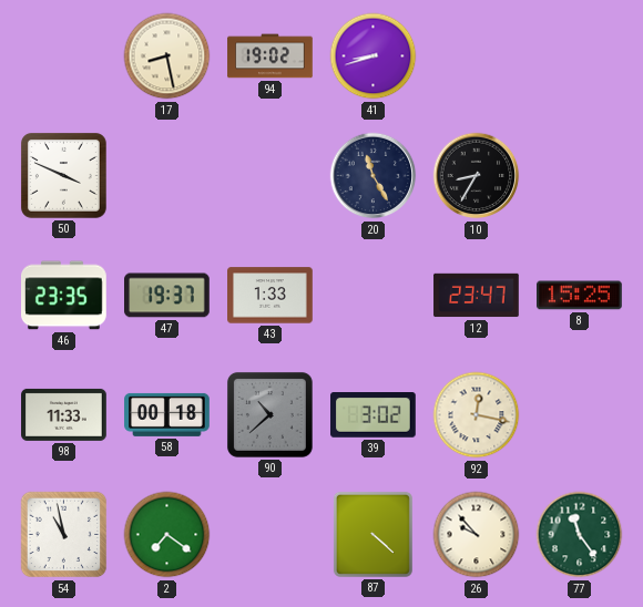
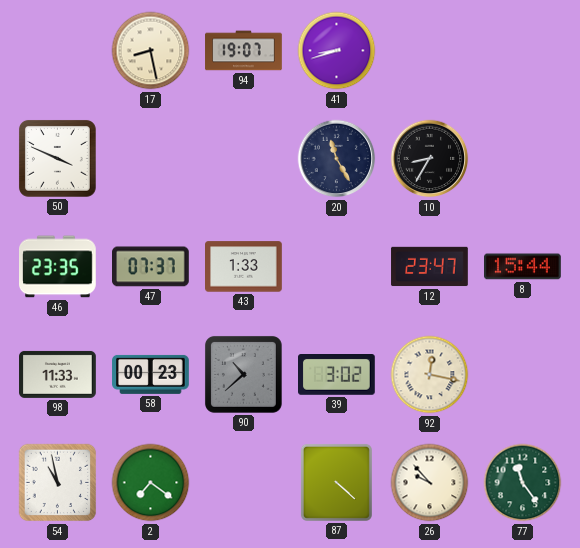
94: 19:02 -> 19:07 (244, 51)
47: 19:37 -> 07:37 (151, 267)
8: 15:25 -> 15:44 (523, 267)
58: 00:18 -> 00:23 (151, 374)
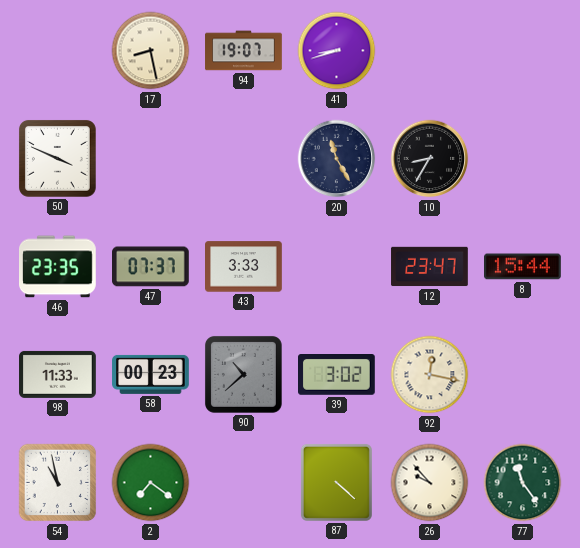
43: 1:33 -> 3:33 (244, 267)
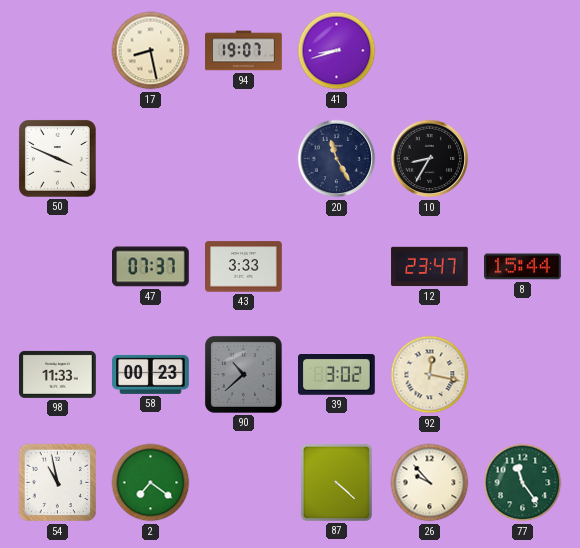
46: 23:35 -> none (58, 267)
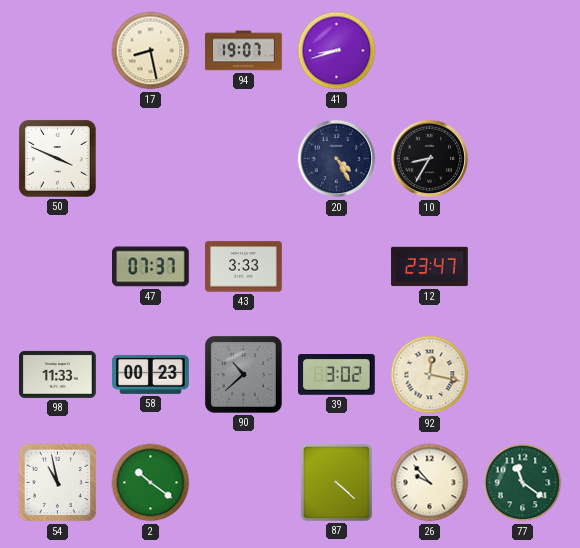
20: 11:25 -> 4:25 (337, 159)
8: 15:44 -> none (523, 267)
2: 7:21 -> 10:21 (151, 483)
77: 11:24 -> 11:21 (523, 483)
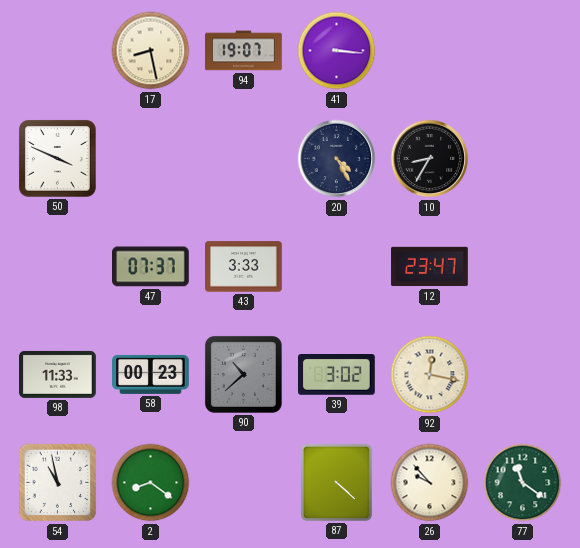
41: 8:42 -> 3:16 (337, 51)
2: 10:21 -> 8:21 (151, 483)
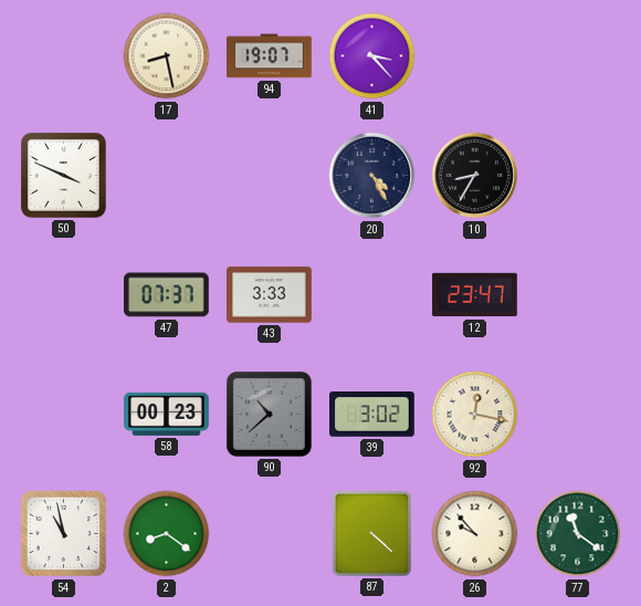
41: 3:16 -> 3:23 (372, 56)
98: 11:33 -> none (58, 374)
